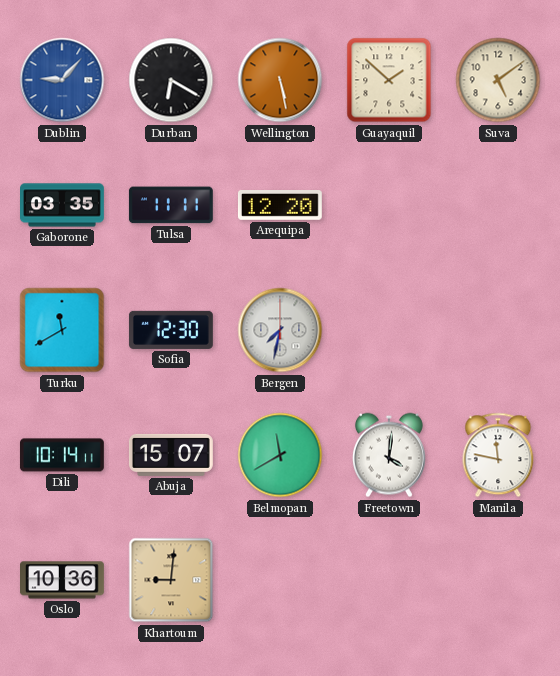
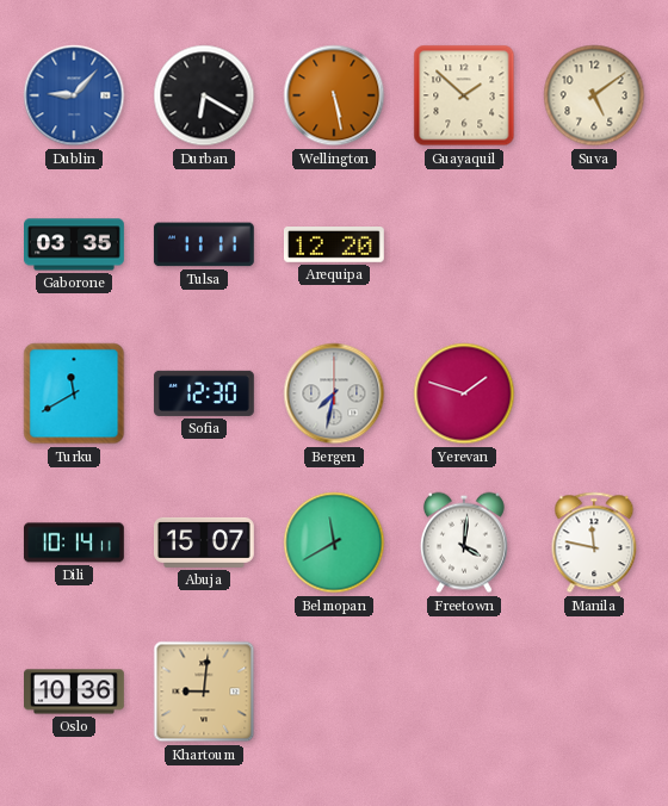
Yerevan: none -> 1:48 (464, 393)
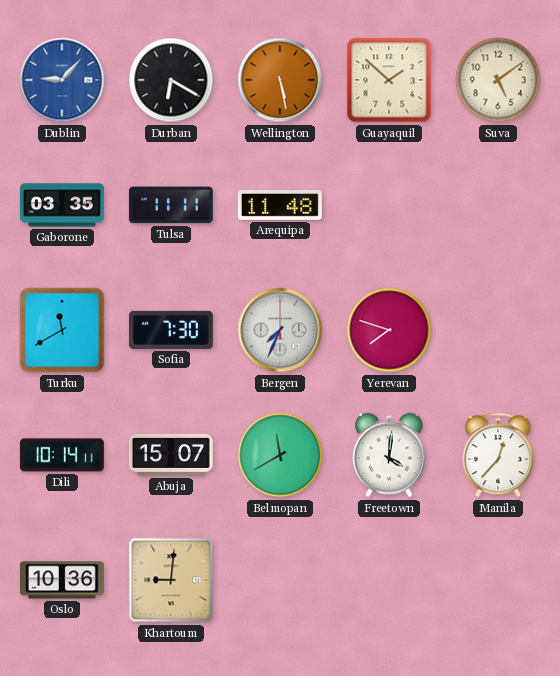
Arequipa: 12:20 -> 11:48 (280, 206)
Sofia: 12:30 -> 7:30 (171, 330)
Bergen: 7:32 -> 7:34 (280, 330)
Yerevan: 1:48 -> 7:48 (389, 330)
Manila: 11:47 -> 12:37 (498, 455)
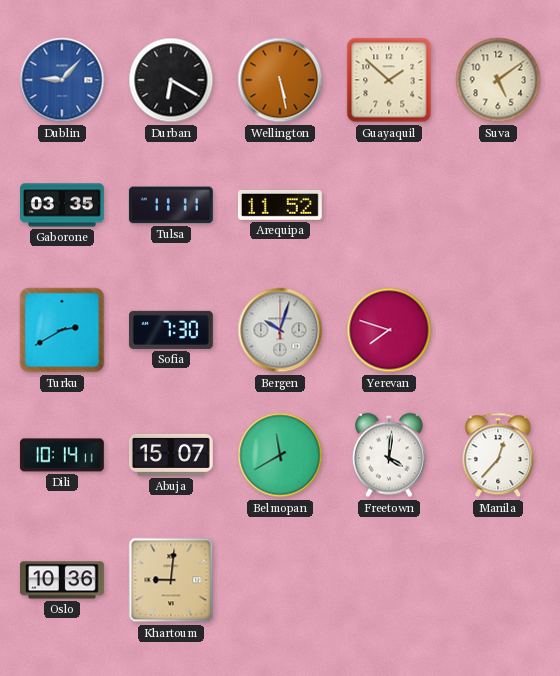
Arequipa: 11:48 -> 11:52 (280, 206)
Turku: 11:40 -> 2:40 (62, 330)
Bergen: 7:34 -> 10:03 (280, 330)
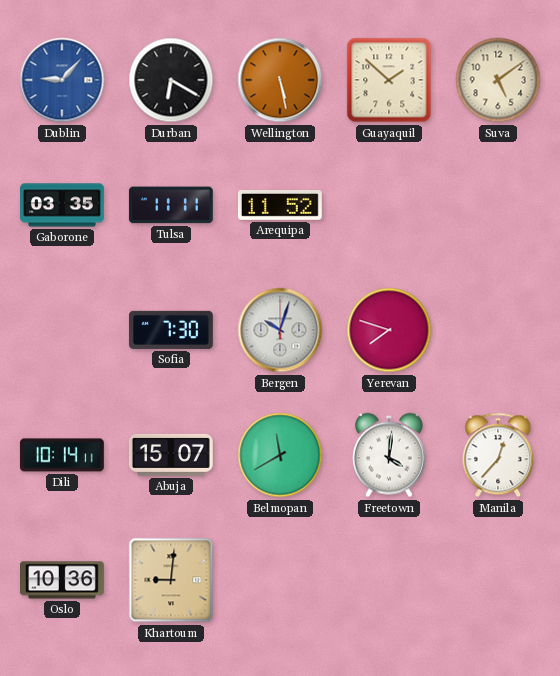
Turku: 2:40 -> none (62, 330)
